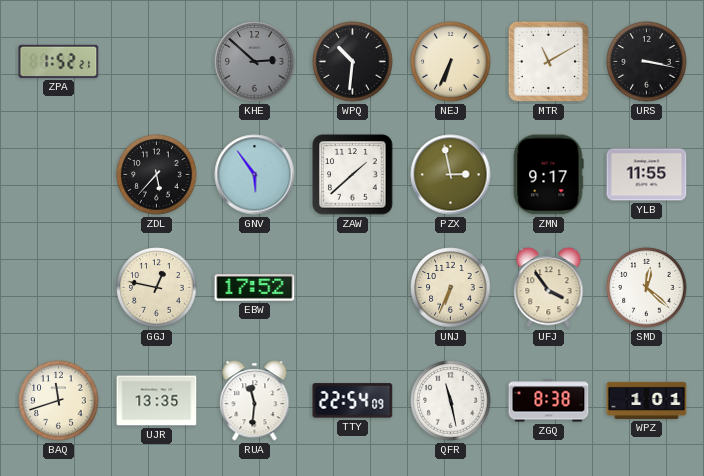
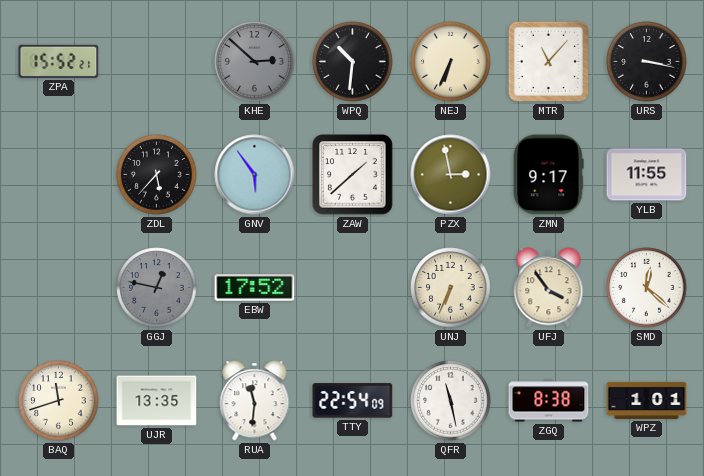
ZPA: 1:52 -> 15:52 (59, 61)
MTR: 11:10 -> 11:07 (548, 61)
GGJ dial: cream -> grey (157, 288)
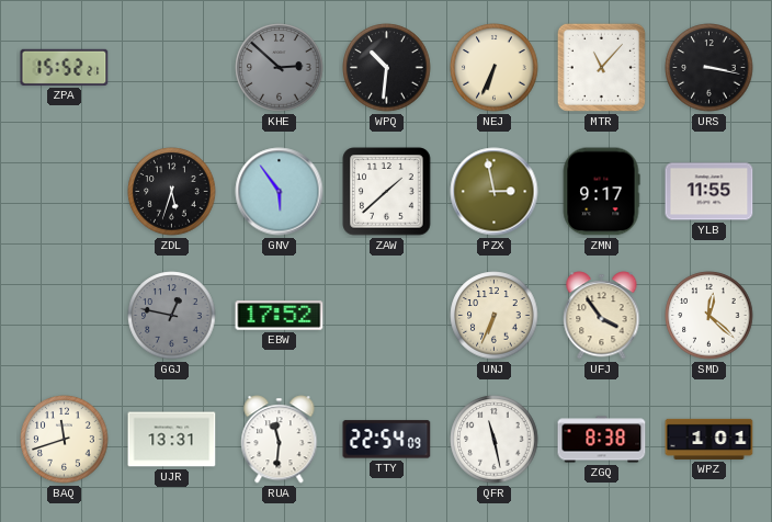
ZDL: 5:37 -> 5:33 (172, 192)
UJR: 13:35 -> 13:31 (172, 440)
